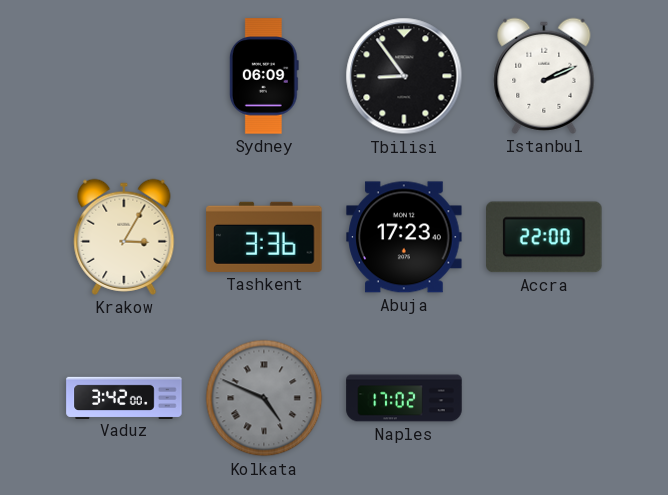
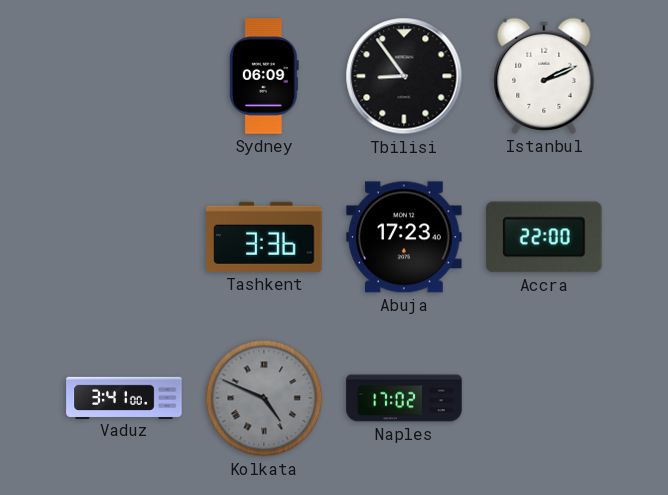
Krakow: 3:05 -> none (124, 237)
Vaduz: 3:42 -> 3:41 (124, 397)
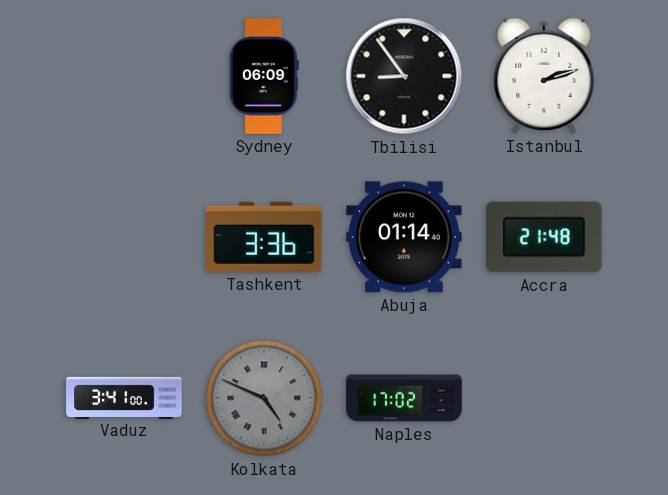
Istanbul: 2:11 -> 2:12 (544, 76)
Abuja: 17:23 -> 01:14 (404, 237)
Accra: 22:00 -> 21:48 (544, 237)
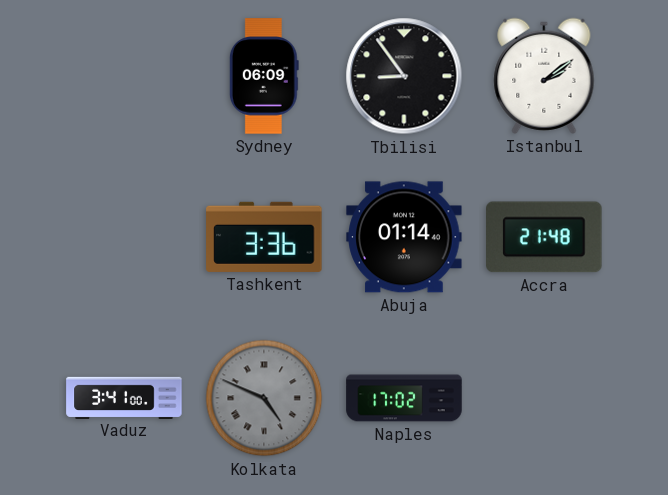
Istanbul: 2:12 -> 2:09 (544, 76)
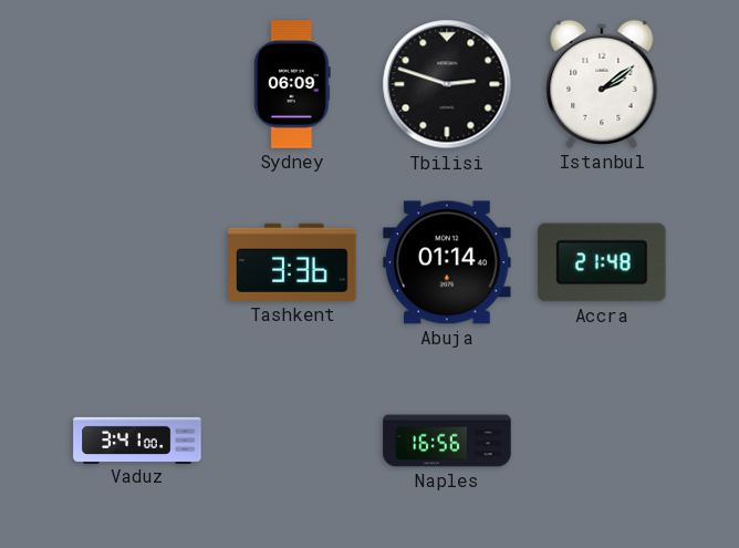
Tbilisi: 8:54 -> 2:48 (447, 84)
Kolkata: 4:49 -> none (264, 398)
Naples: 17:02 -> 16:56 (447, 441)
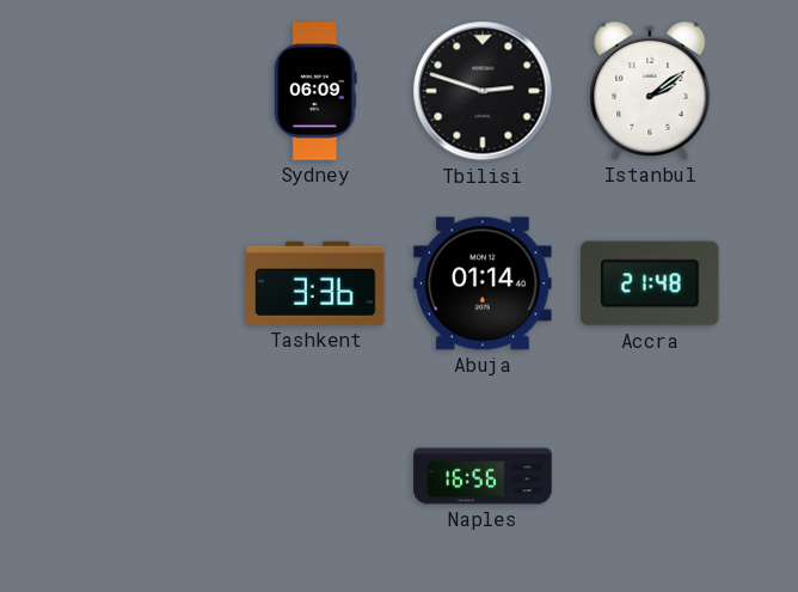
Vaduz: 3:41 -> none (137, 440)
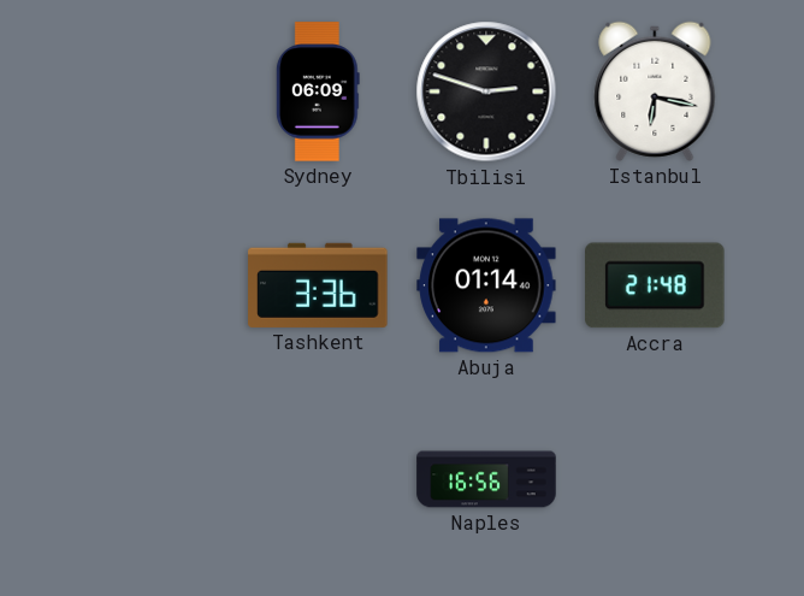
Istanbul: 2:09 -> 6:17 (655, 92)
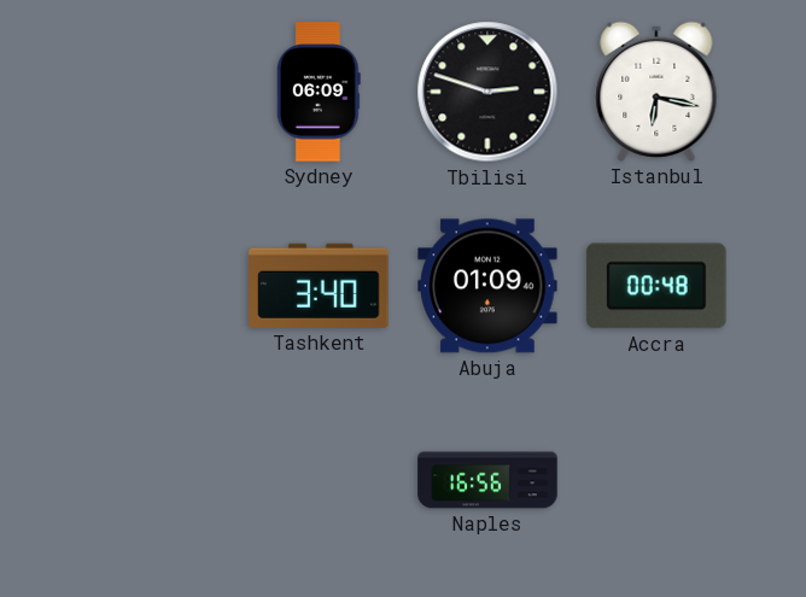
Tashkent: 3:36 -> 3:40 (319, 286)
Abuja: 01:14 -> 01:09 (487, 286)
Accra: 21:48 -> 00:48 (656, 286)
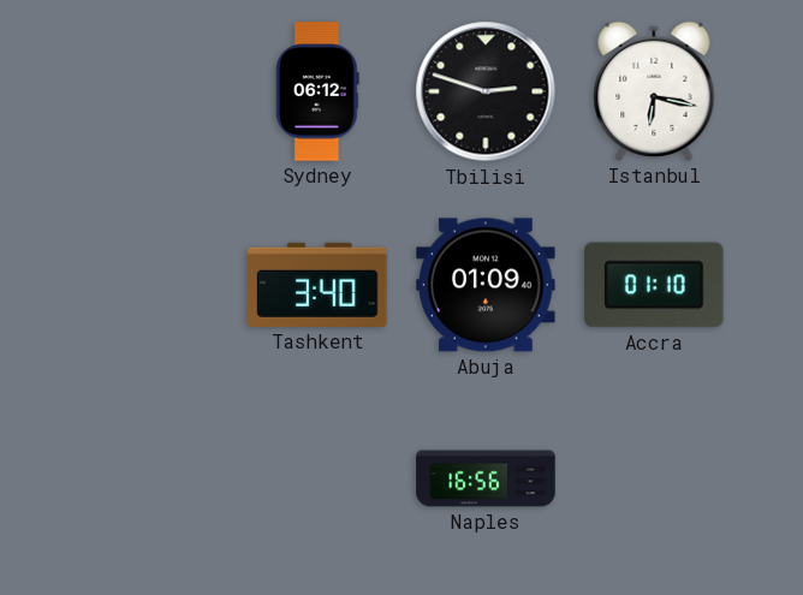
Sydney: 06:09 -> 06:12 (317, 91)
Accra: 00:48 -> 01:10 (654, 285)
